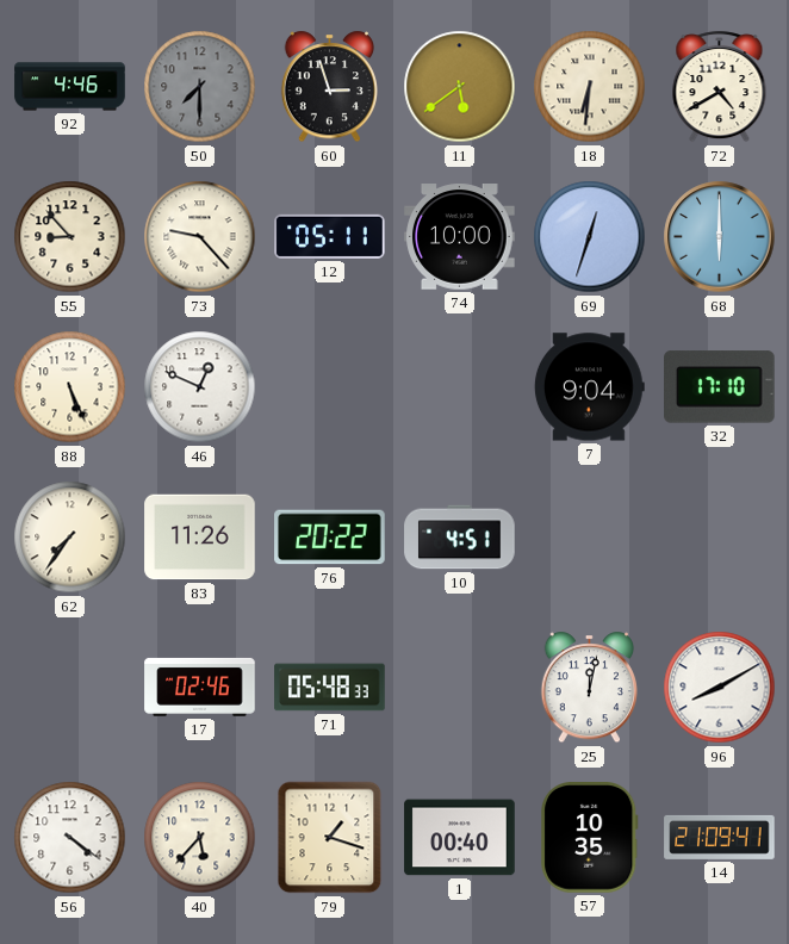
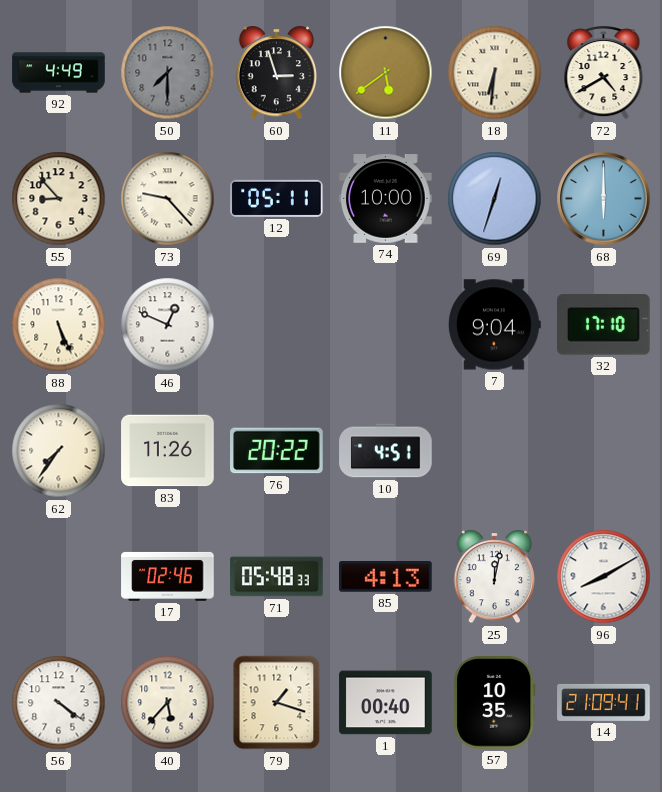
92: 4:46 -> 4:49 (59, 73)
85: none -> 4:13 (386, 577)
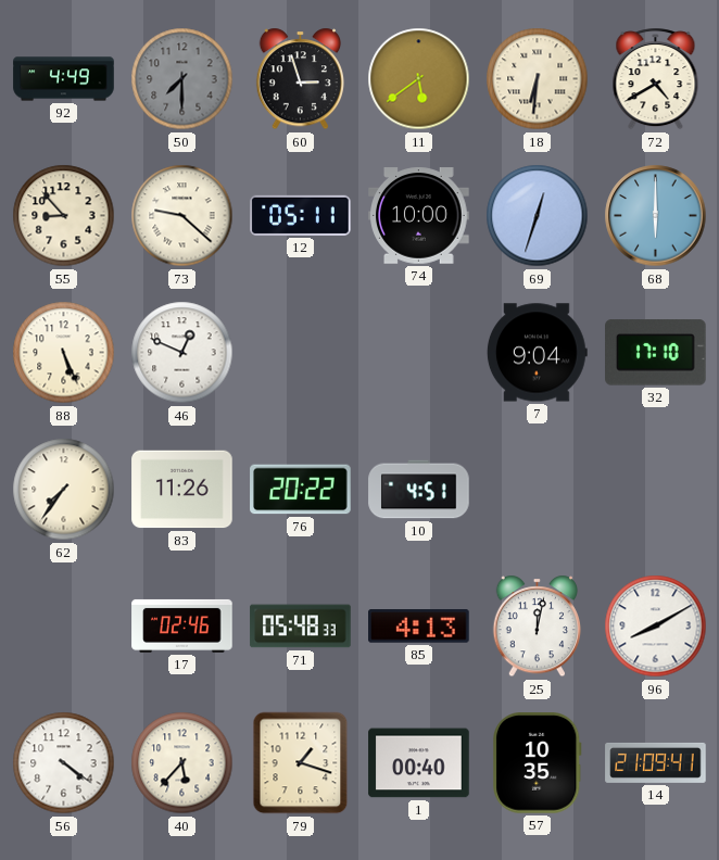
73: 9:23 -> 9:22 (182, 216)
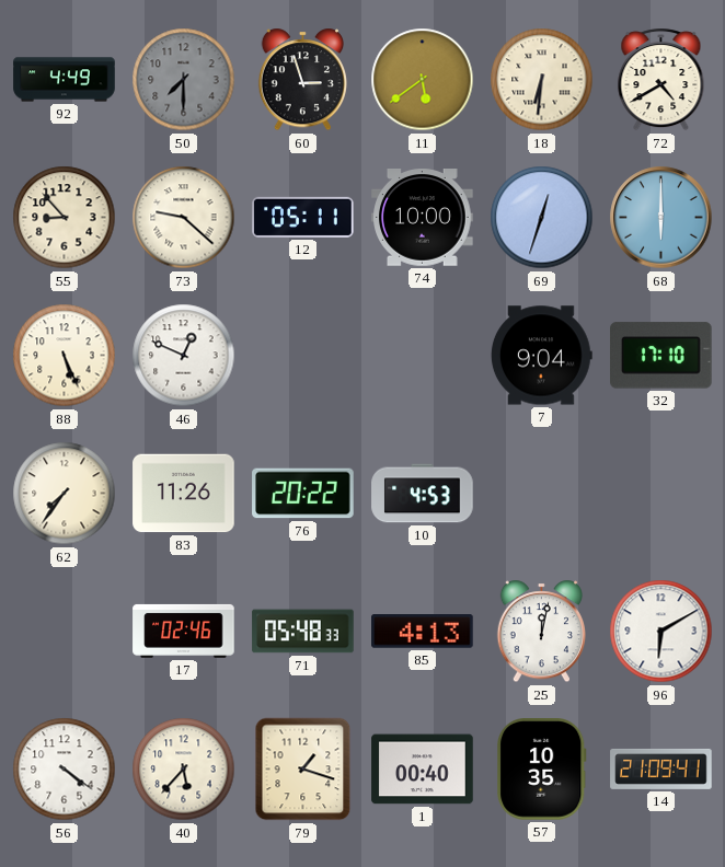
10: 4:51 -> 4:53 (423, 494)
96: 8:10 -> 6:10 (661, 632)
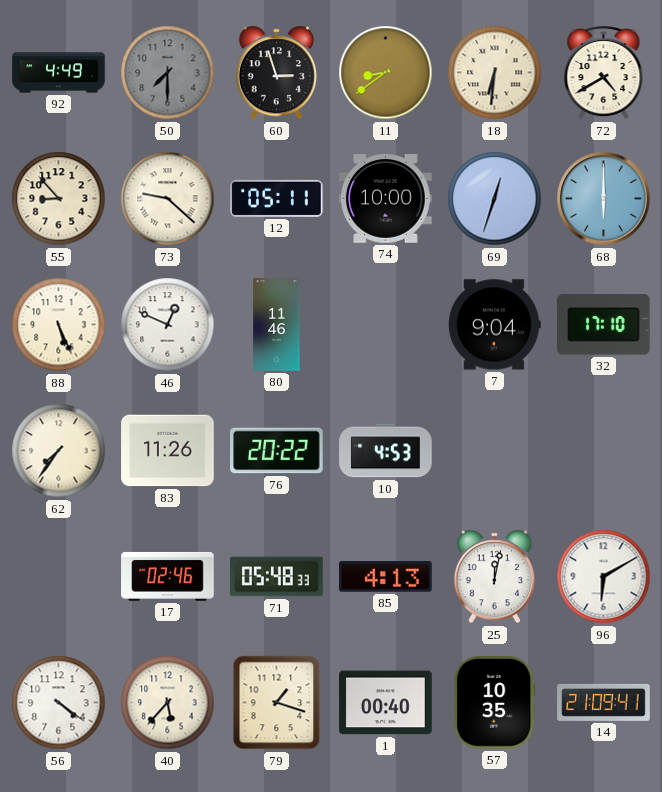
11: 5:39 -> 8:39 (386, 73)
80: none -> 11:46 (277, 325)
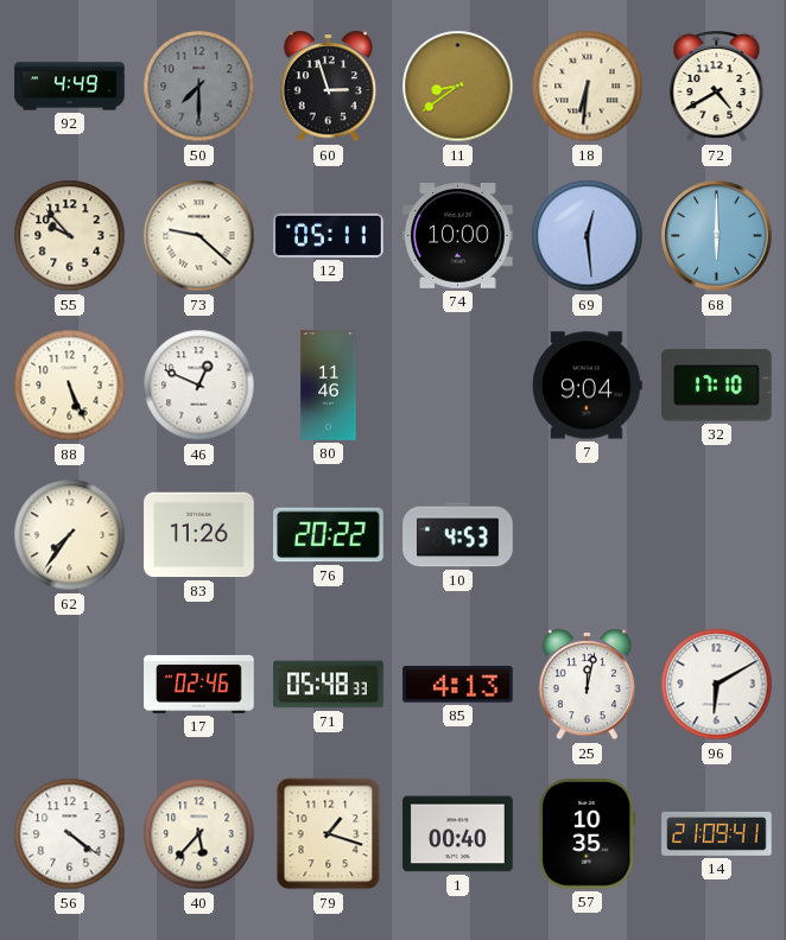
55: 8:53 -> 9:53 (70, 236)
69: 12:33 -> 12:29 (588, 236)
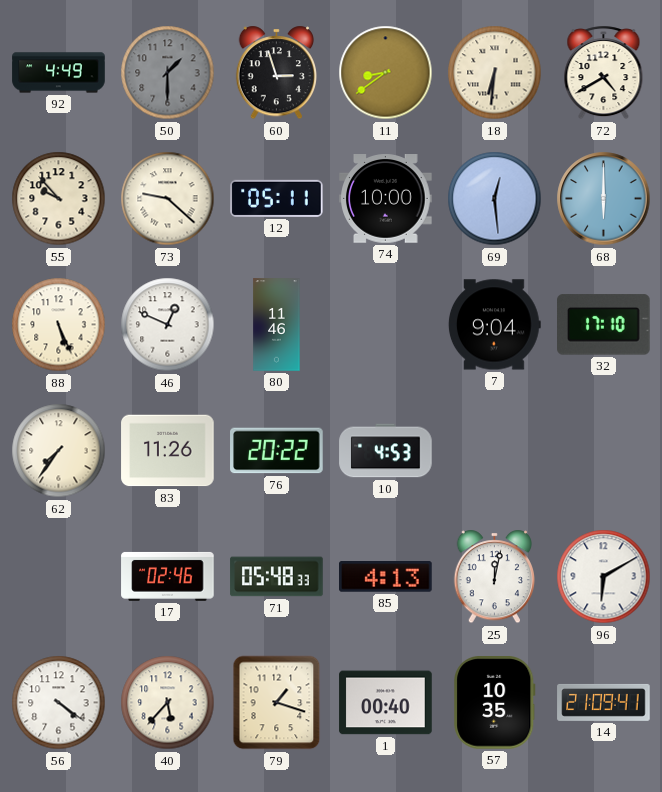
50: 7:30 -> 1:30 (168, 73)
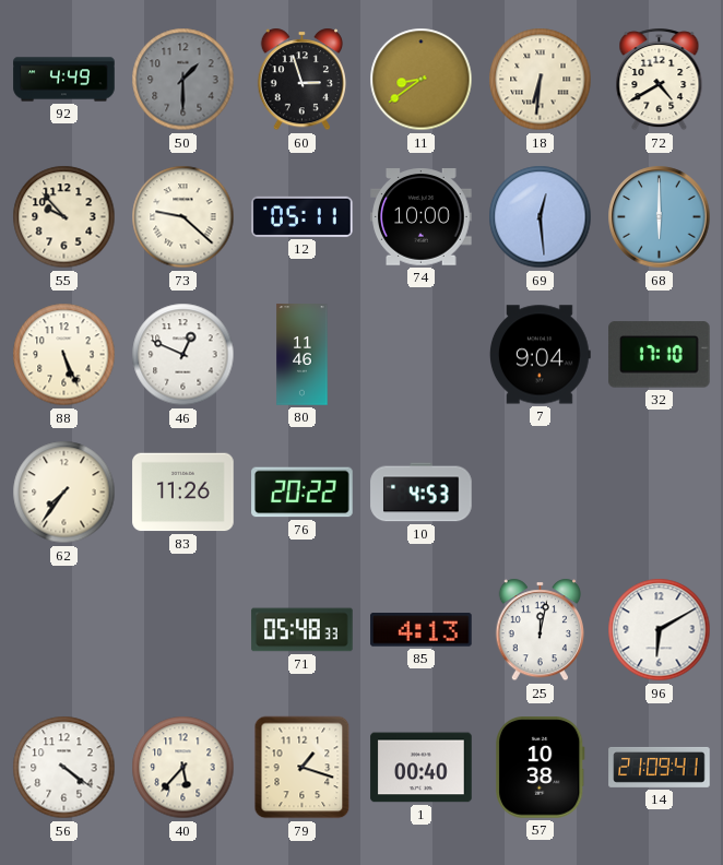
17: 02:46 -> none (168, 576)
57: 10:35 -> 10:38 (541, 768)
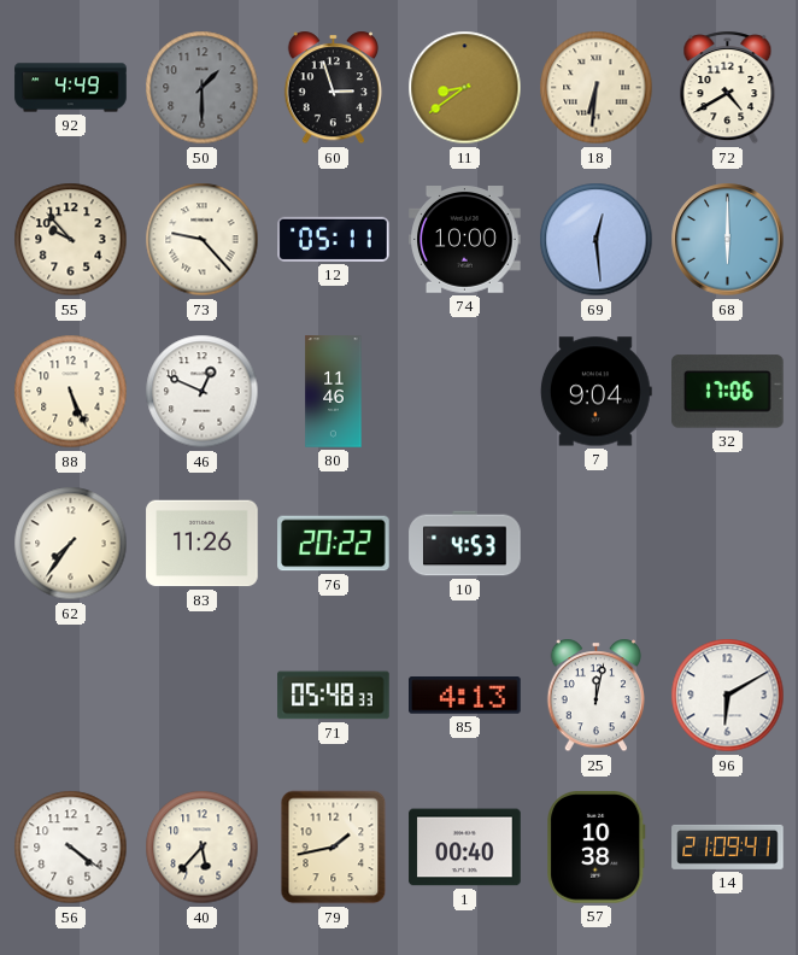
73: 9:22 -> 9:23 (203, 240)
32: 17:10 -> 17:06 (728, 392)
79: 1:18 -> 1:43 (334, 848)
